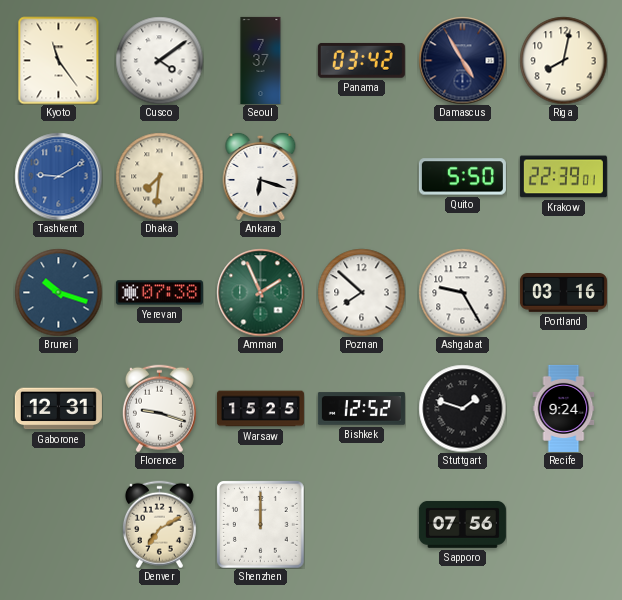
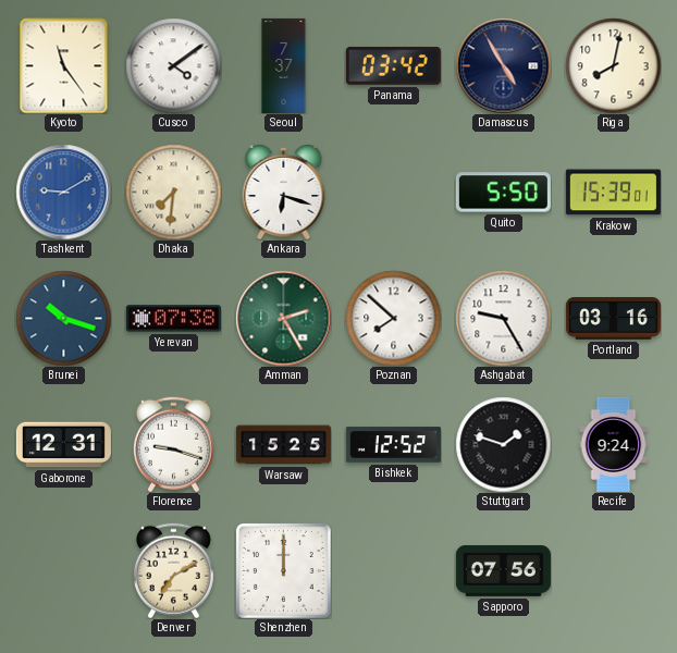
Krakow: 22:39 -> 15:39 (613, 193)
Amman: 1:56 -> 2:25 (283, 318)
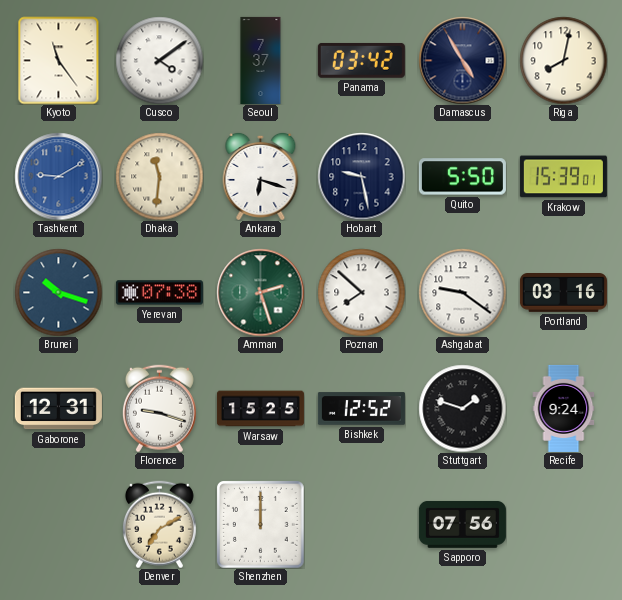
Dhaka: 7:31 -> 11:31 (159, 176)
Hobart: none -> 9:28 (361, 176)
Amman: 2:25 -> 2:27 (260, 292)
Ashgabat: 9:25 -> 9:21 (462, 292)
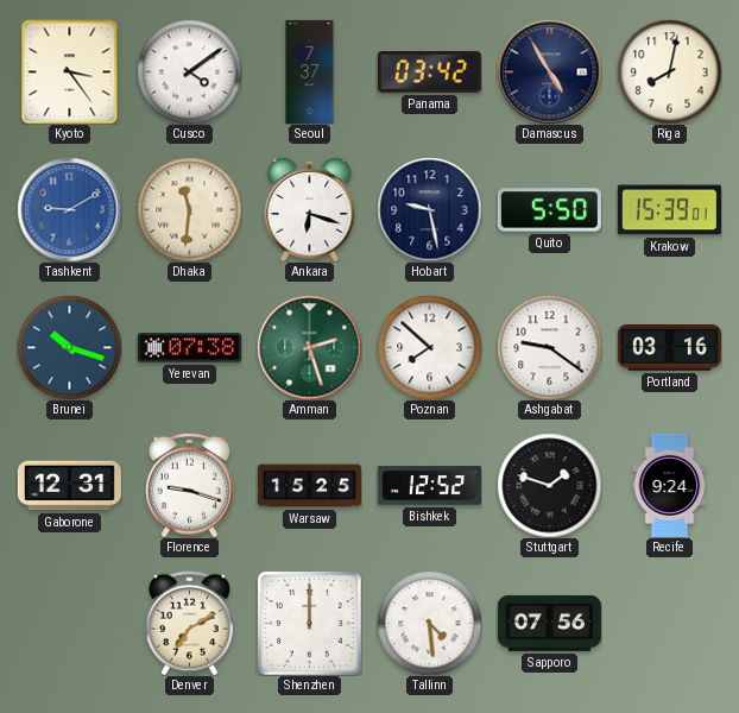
Kyoto: 11:24 -> 3:24 (70, 71)
Tallinn: none -> 4:29 (429, 623)
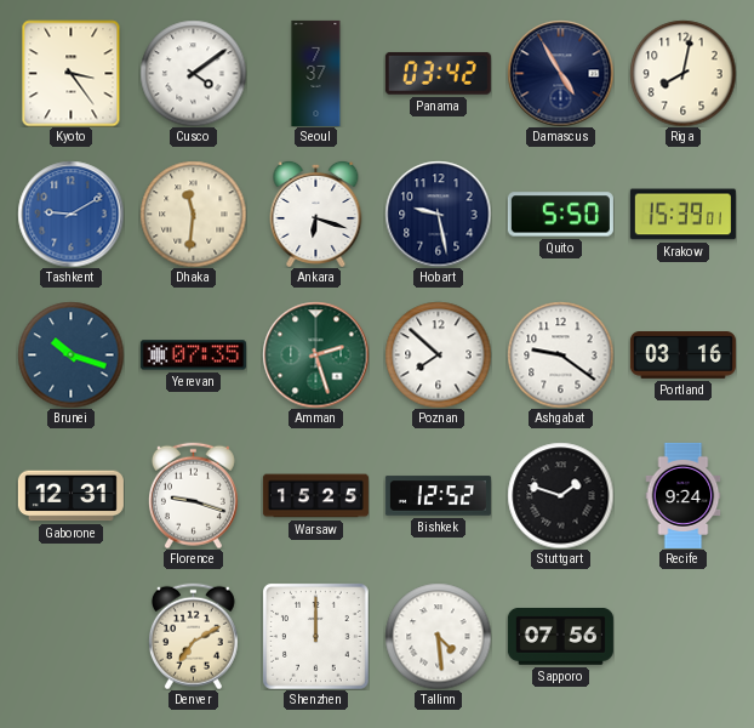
Yerevan: 07:38 -> 07:35 (193, 356)
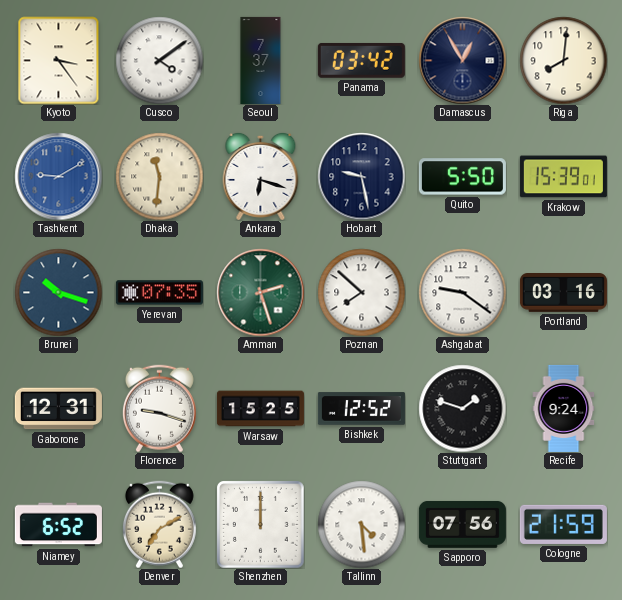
Damascus: 4:55 -> 12:55 (462, 60)
Riga: 8:02 -> 8:01 (563, 60)
Niamey: none -> 6:52 (58, 525)
Cologne: none -> 21:59 (563, 524)
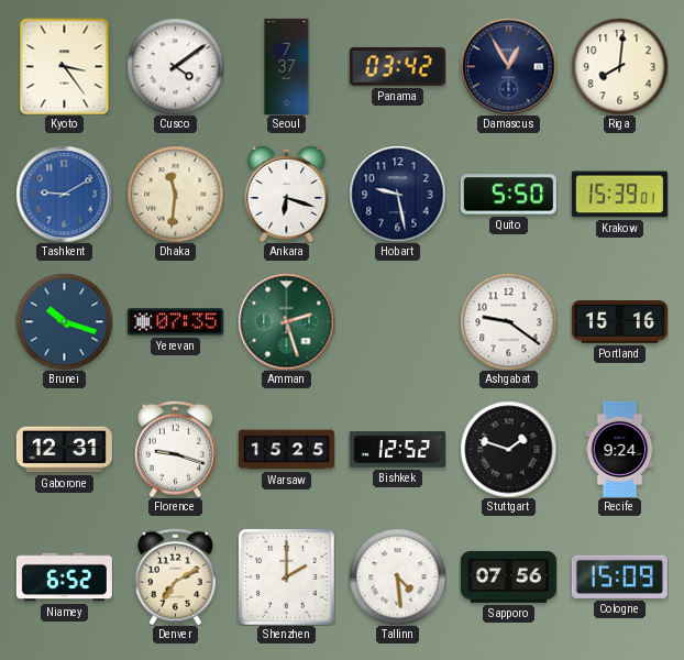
Poznan: 7:52 -> none (361, 292)
Portland: 03:16 -> 15:16 (619, 322)
Shenzhen: 12:00 -> 2:00 (287, 577)
Cologne: 21:59 -> 15:09 (619, 576)
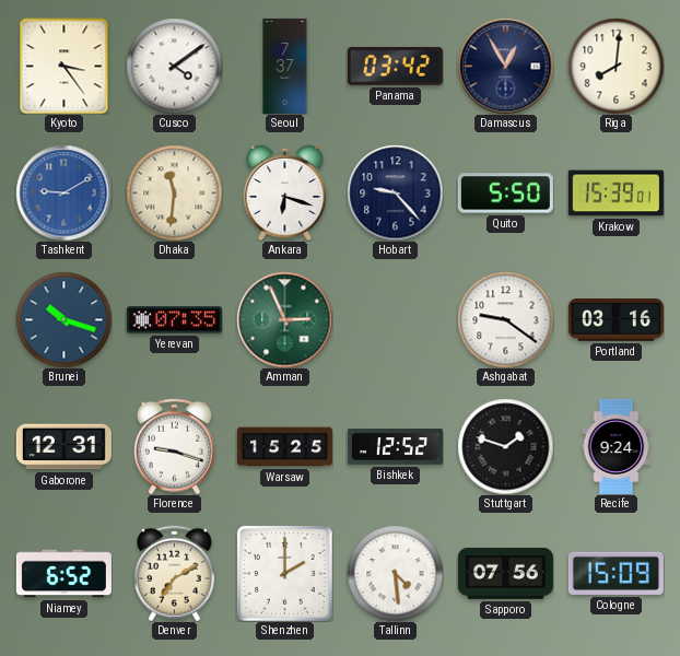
Hobart: 9:28 -> 9:23 (395, 192)
Amman: 2:27 -> 2:56 (284, 319)
Portland: 15:16 -> 03:16 (615, 320)
